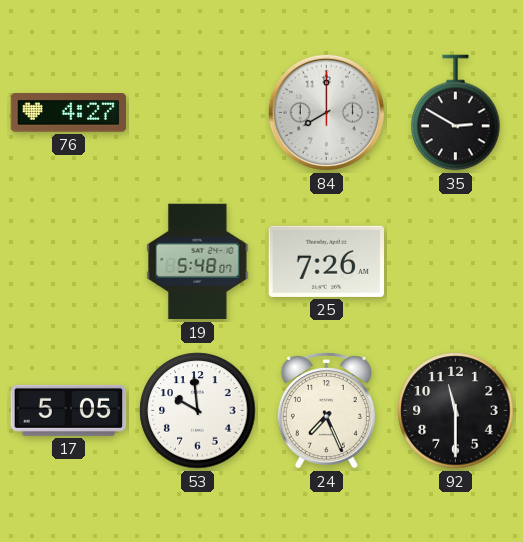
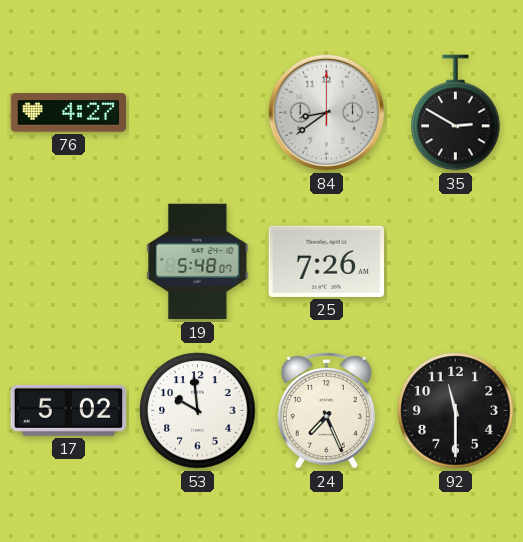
84: 8:00 -> 8:39 (326, 112)
17: 5:05 -> 5:02 (69, 410)
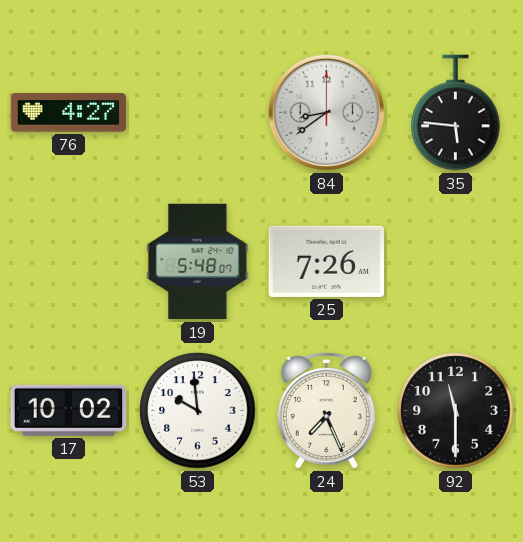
35: 2:50 -> 5:46 (456, 113)
17: 5:02 -> 10:02 (69, 410)
